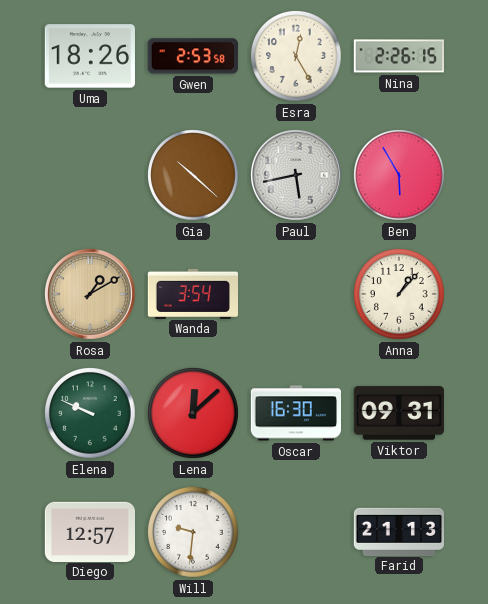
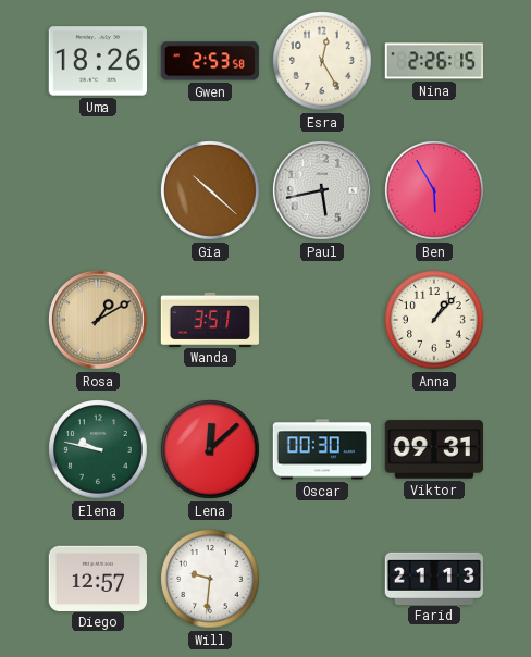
Wanda: 3:54 -> 3:51 (209, 319)
Elena: 9:49 -> 9:47 (99, 450)
Oscar: 16:30 -> 00:30 (321, 449)
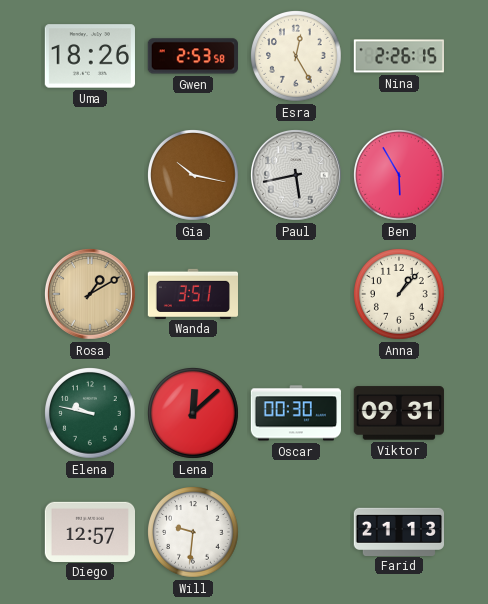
Gia: 10:22 -> 10:17 (194, 176)
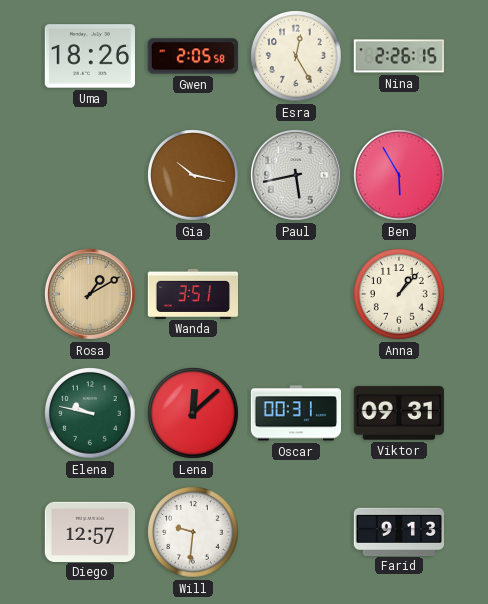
Gwen: 2:53 -> 2:05 (193, 56)
Oscar: 00:30 -> 00:31 (295, 413)
Farid: 21:13 -> 9:13 (398, 531)
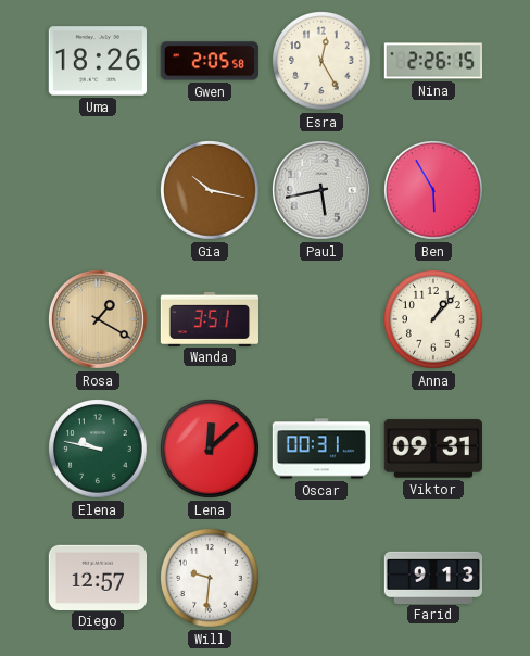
Rosa: 1:10 -> 1:20 (99, 320)
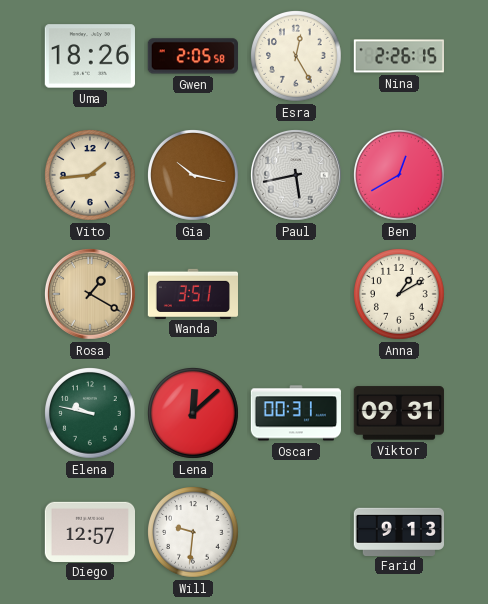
Vito: none -> 1:44 (91, 176)
Ben: 5:55 -> 12:40 (400, 176)
Anna: 1:07 -> 1:10 (400, 295)
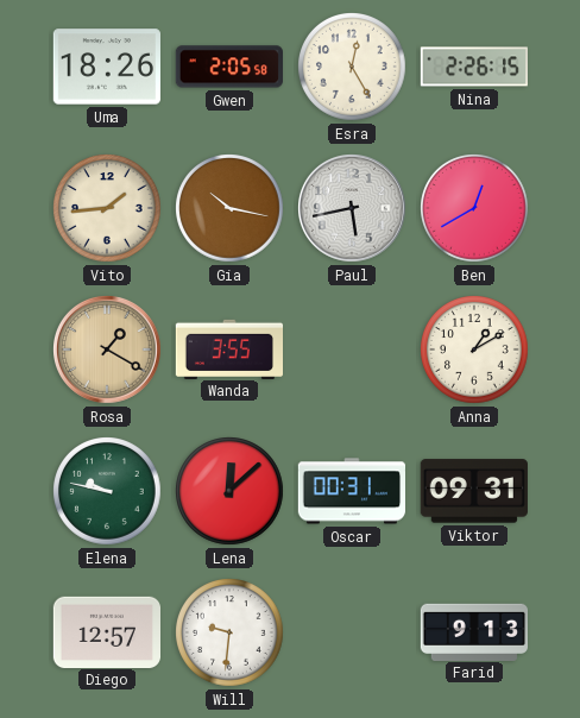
Wanda: 3:51 -> 3:55 (228, 348)
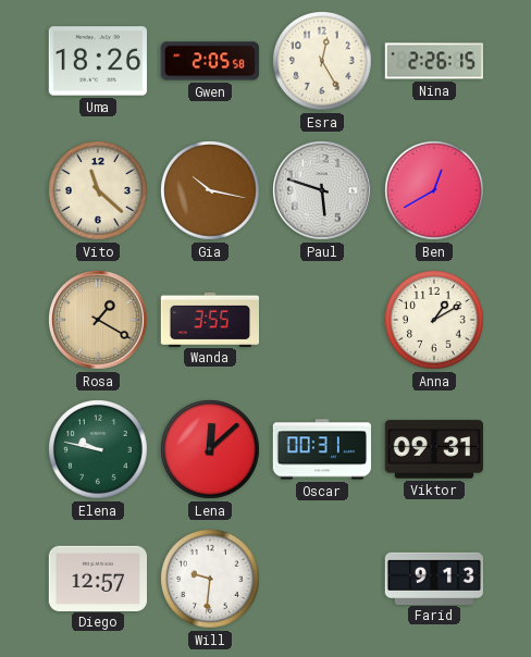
Vito: 1:44 -> 11:22 (99, 191)
Paul: 5:43 -> 5:48 (323, 191)
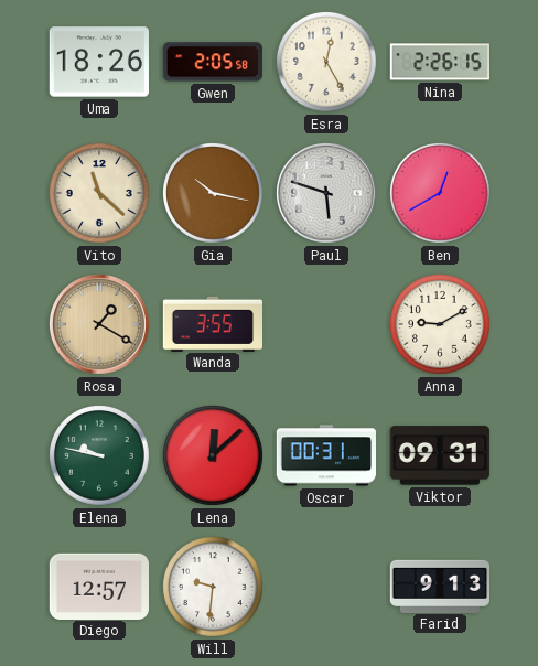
Anna: 1:10 -> 9:10 (441, 325)
